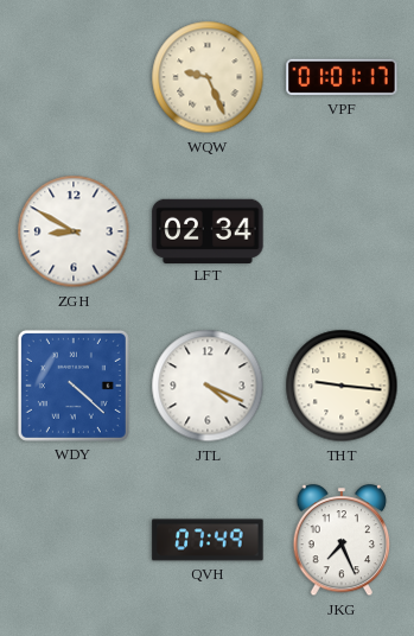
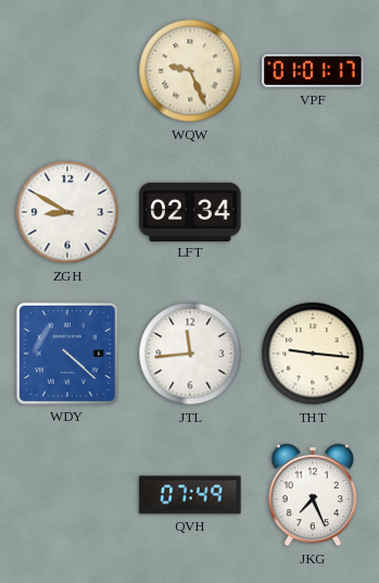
JTL: 4:19 -> 11:44 (190, 353)
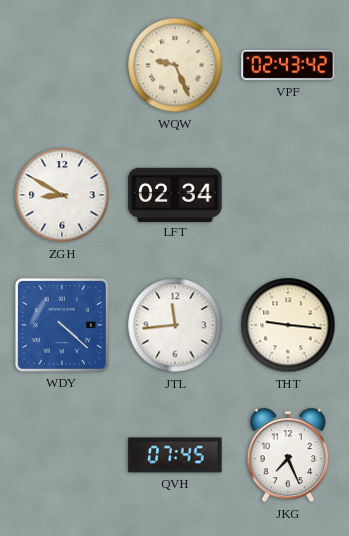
VPF: 01:01 -> 02:43 (288, 65)
QVH: 07:49 -> 07:45 (175, 455)
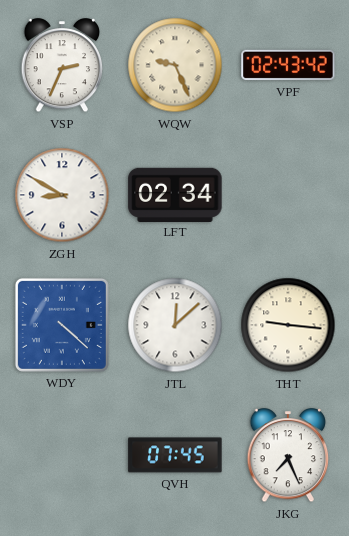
VSP: none -> 2:34 (62, 66)
JTL: 11:44 -> 12:08 (175, 325)
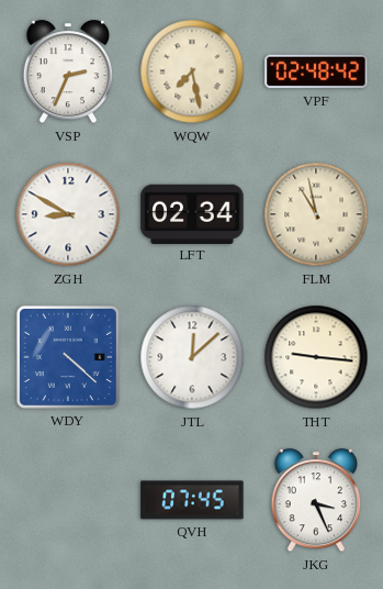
WQW: 9:26 -> 7:28 (192, 71)
VPF: 02:43 -> 02:48 (316, 71)
FLM: none -> 10:58 (316, 214)
JKG: 7:26 -> 3:26 (316, 501)
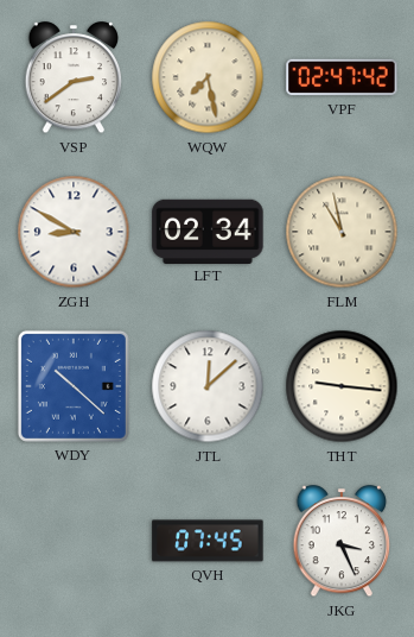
VSP: 2:34 -> 2:39 (74, 78)
VPF: 02:48 -> 02:47 (342, 77)
WDY: 4:22 -> 10:22 (74, 386)
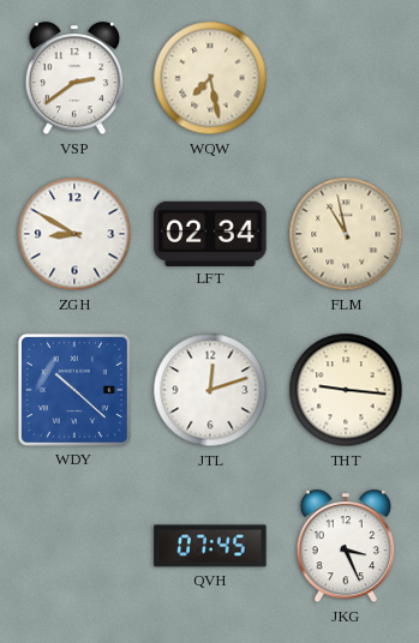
VPF: 02:47 -> none (342, 77)
JTL: 12:08 -> 12:12 (210, 390)
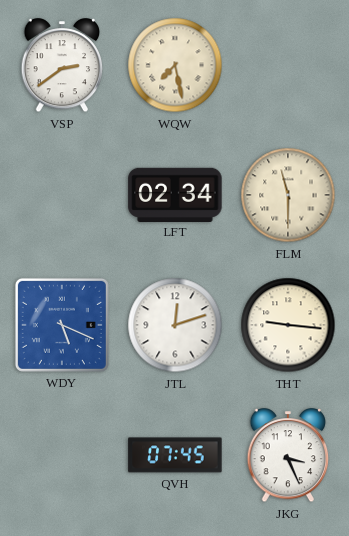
ZGH: 8:50 -> none (74, 234)
FLM: 10:58 -> 11:30 (288, 195)
WDY: 10:22 -> 5:19 (62, 325)
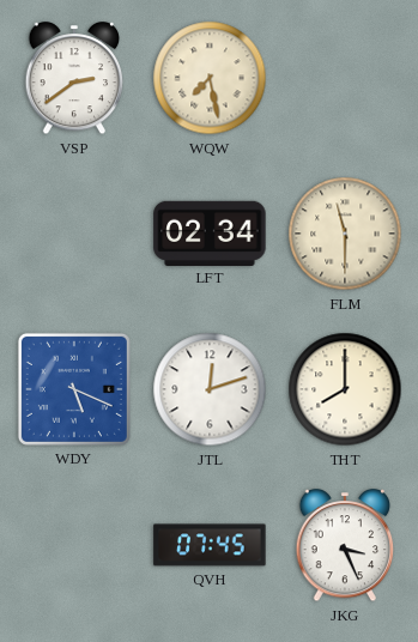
THT: 9:16 -> 8:00 (345, 389)
